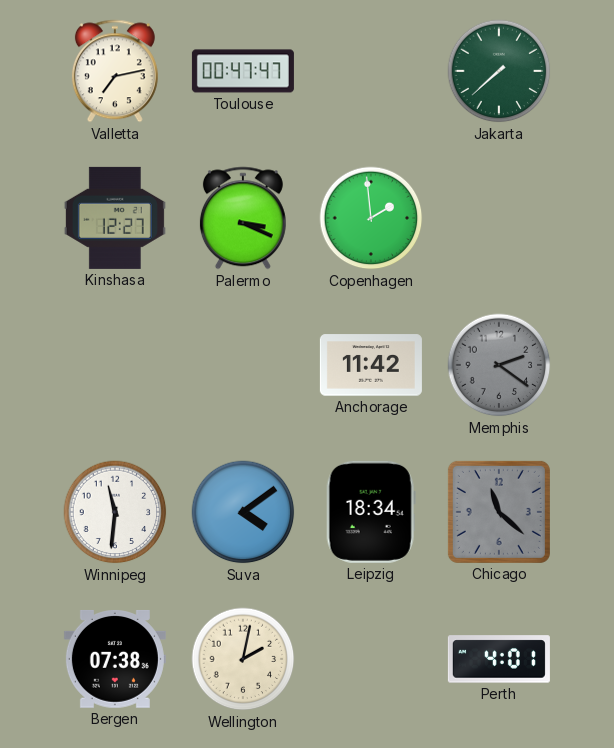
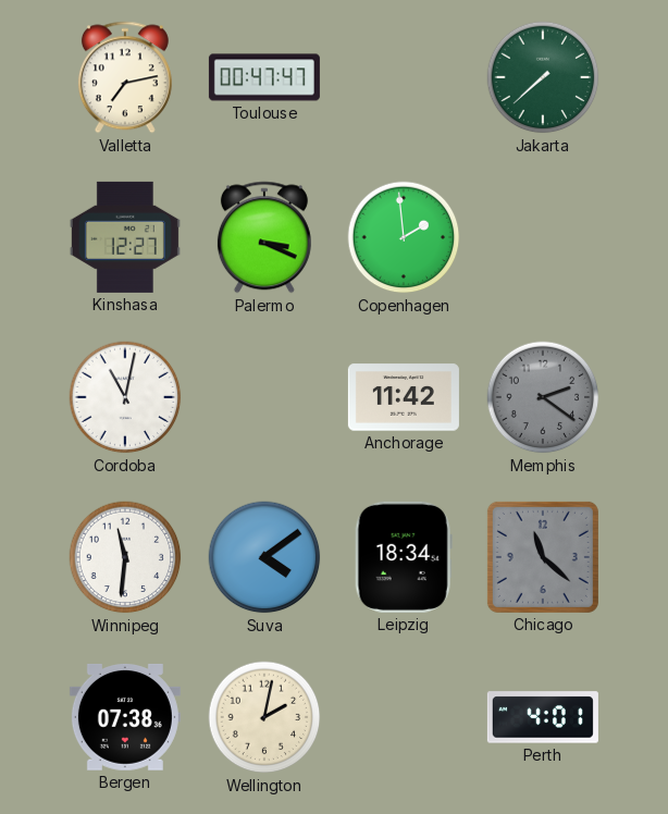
Cordoba: none -> 11:02 (125, 397)
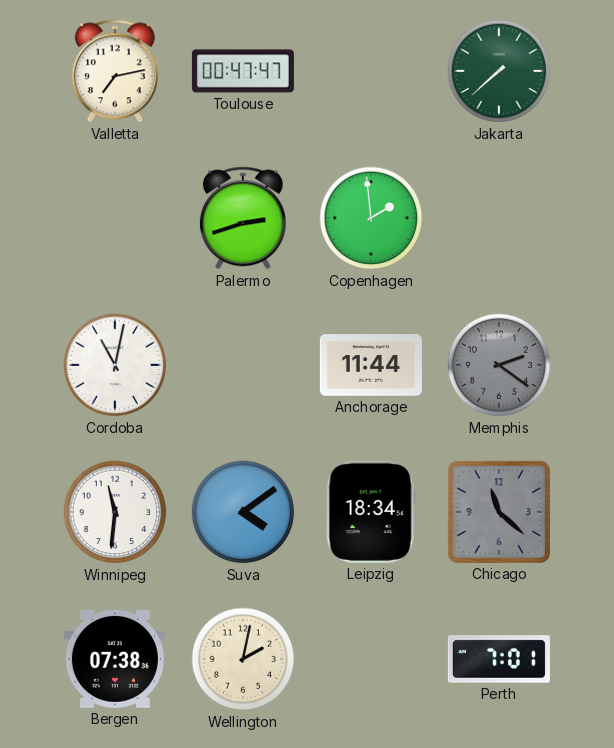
Kinshasa: 12:27 -> none (125, 237)
Palermo: 3:19 -> 2:42 (243, 218)
Anchorage: 11:42 -> 11:44 (371, 365)
Perth: 4:01 -> 7:01 (499, 659)
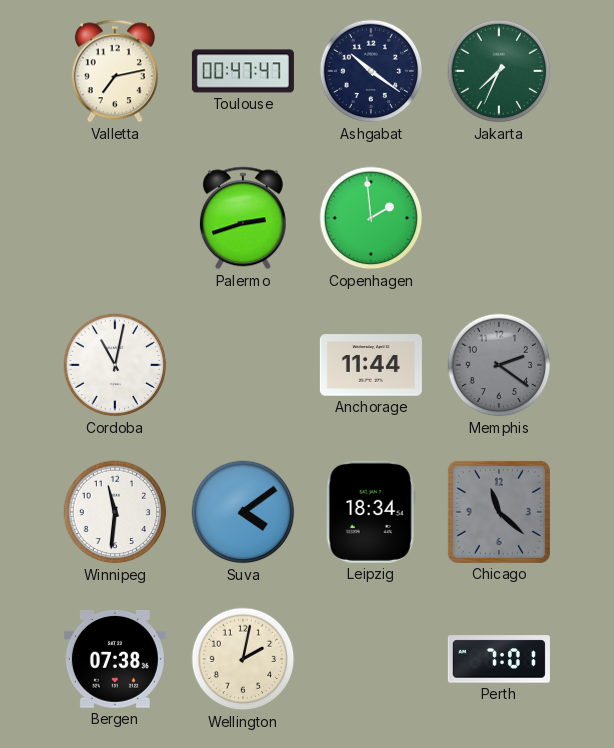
Ashgabat: none -> 10:21 (371, 71)
Jakarta: 7:38 -> 7:34 (499, 71)
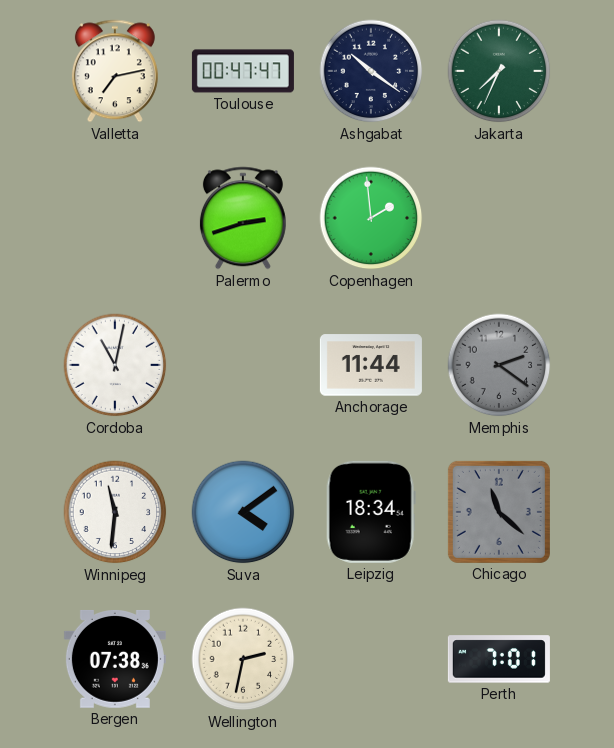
Wellington: 2:02 -> 2:32 (243, 659)
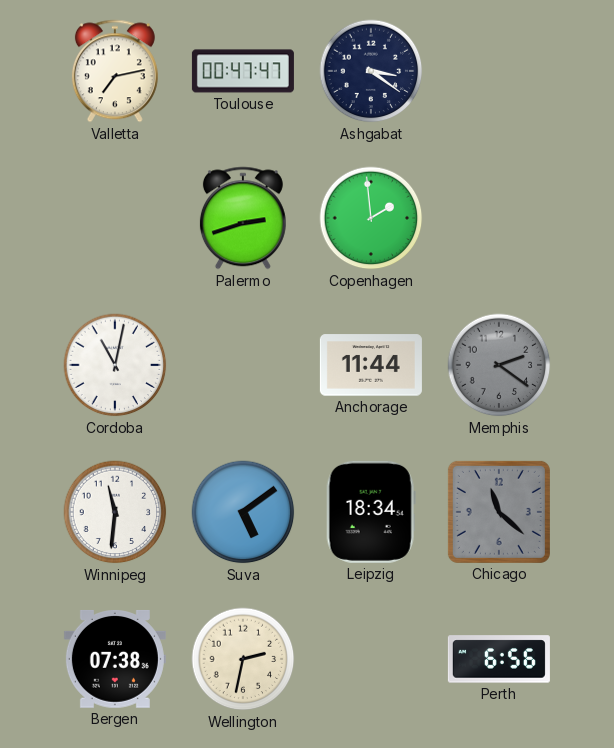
Ashgabat: 10:21 -> 3:21 (371, 71)
Jakarta: 7:34 -> none (499, 71)
Suva: 4:09 -> 5:09 (243, 512)
Perth: 7:01 -> 6:56 (499, 659)
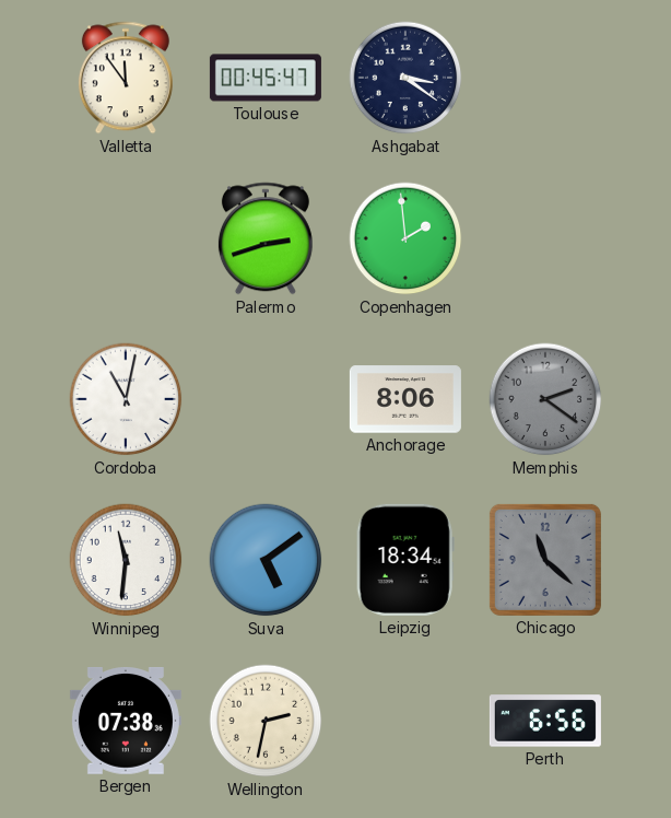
Valletta: 7:13 -> 11:54 (126, 78)
Toulouse: 00:47 -> 00:45 (266, 78)
Anchorage: 11:44 -> 8:06 (405, 399)
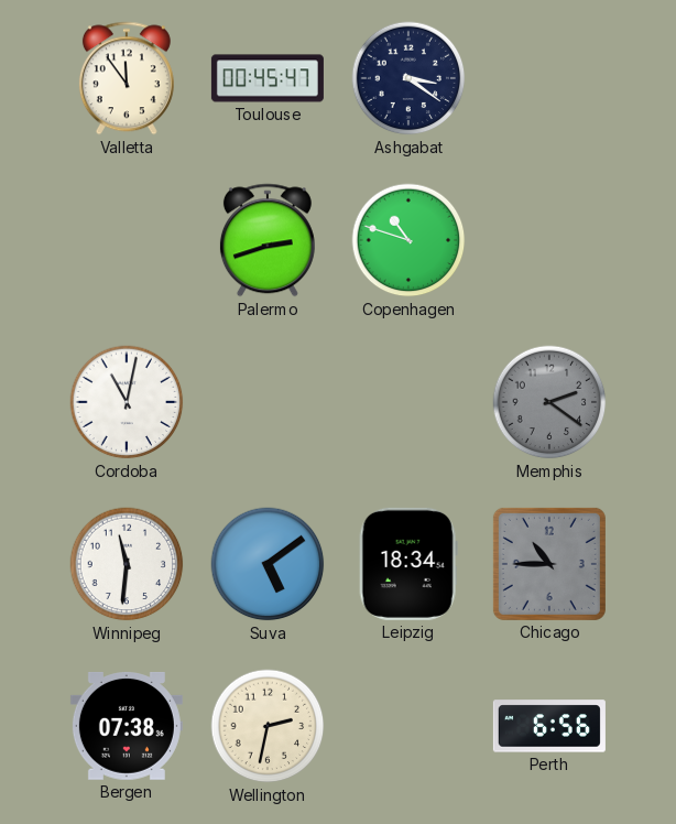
Copenhagen: 1:59 -> 10:48 (408, 240)
Anchorage: 8:06 -> none (405, 399)
Chicago: 11:22 -> 10:45 (549, 564)
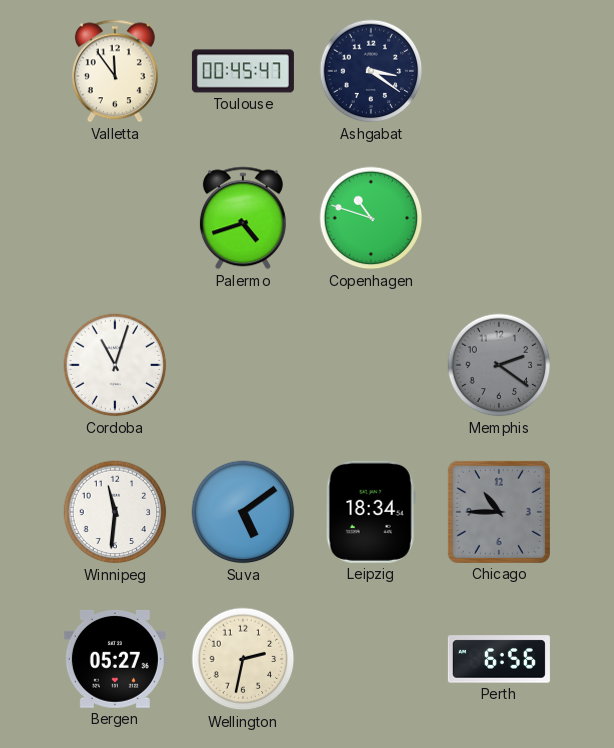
Palermo: 2:42 -> 4:42 (243, 218)
Cordoba: 11:02 -> 11:03 (115, 365)
Bergen: 07:38 -> 05:27 (115, 659)
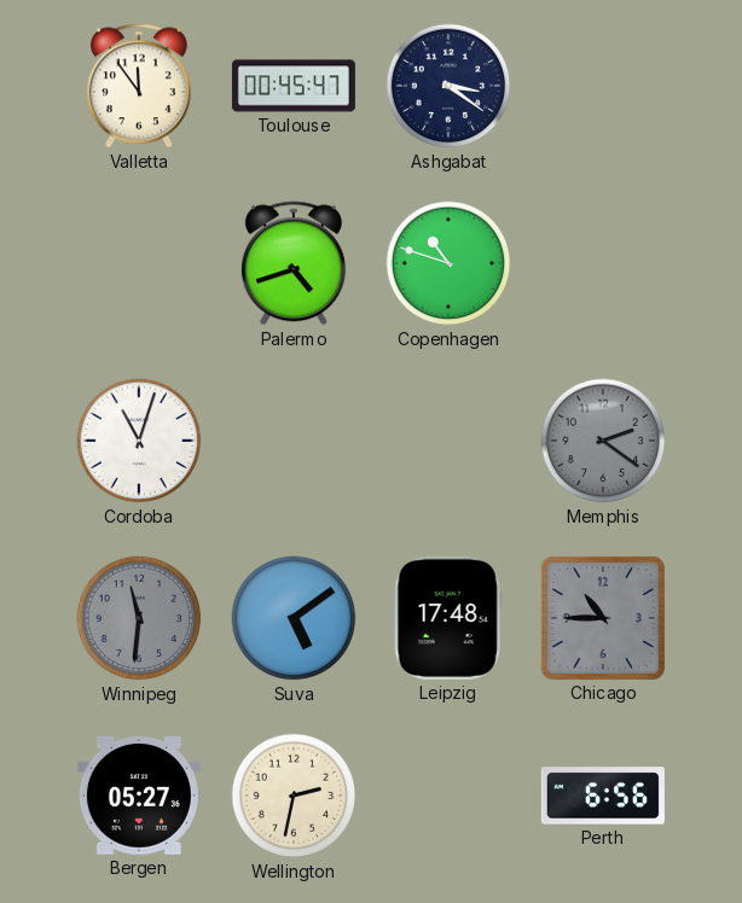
Winnipeg dial: white -> grey (139, 618)
Leipzig: 18:34 -> 17:48 (448, 618)
